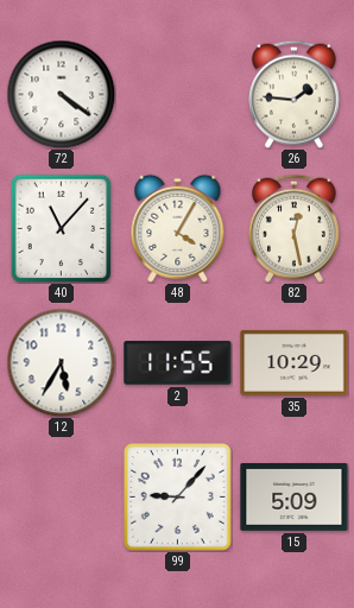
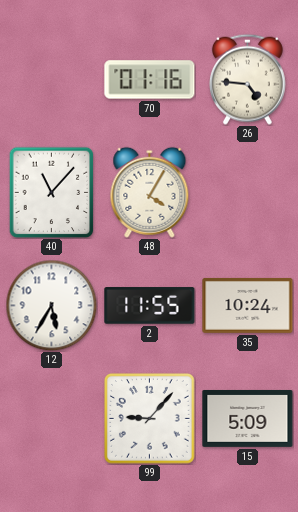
72: 4:21 -> none (61, 94)
70: none -> 01:16 (150, 80)
26: 1:46 -> 4:46 (247, 79)
82: 12:28 -> none (293, 228)
35: 10:29 -> 10:24 (248, 305)
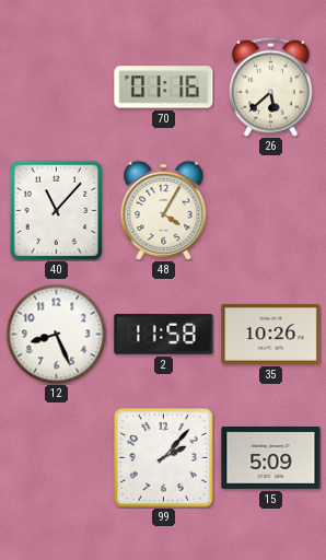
26: 4:46 -> 5:38 (270, 86)
12: 5:35 -> 8:26 (56, 334)
2: 11:55 -> 11:58 (164, 335)
35: 10:24 -> 10:26 (271, 334)
99: 9:07 -> 2:07 (163, 457)
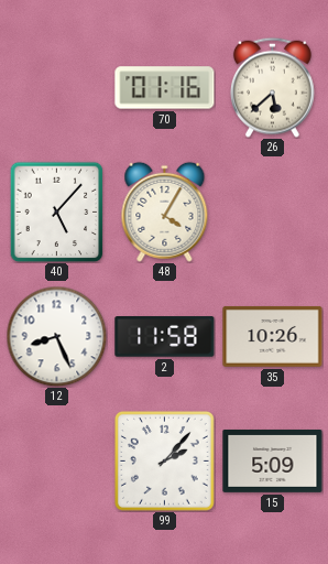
40: 11:07 -> 5:07 (57, 211)
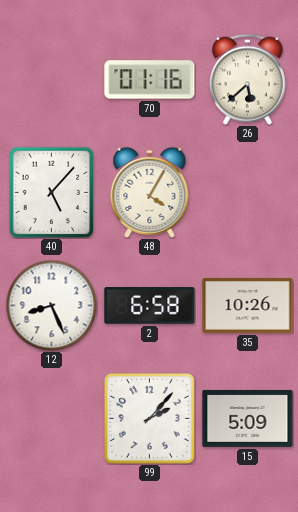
2: 11:58 -> 6:58 (150, 306)
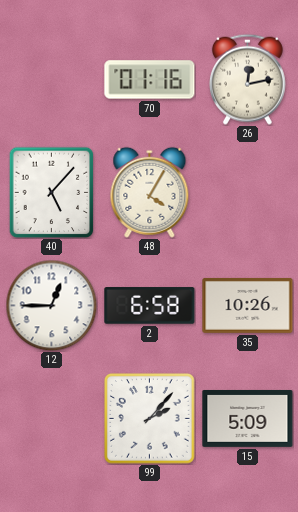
26: 5:38 -> 12:13 (247, 79)
12: 8:26 -> 12:45 (51, 305)
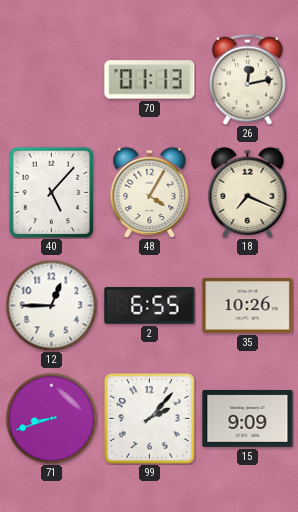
70: 01:16 -> 01:13 (150, 80)
18: none -> 7:19 (248, 192)
2: 6:58 -> 6:55 (150, 306)
71: none -> 8:42 (51, 418)
15: 5:09 -> 9:09 (248, 418)
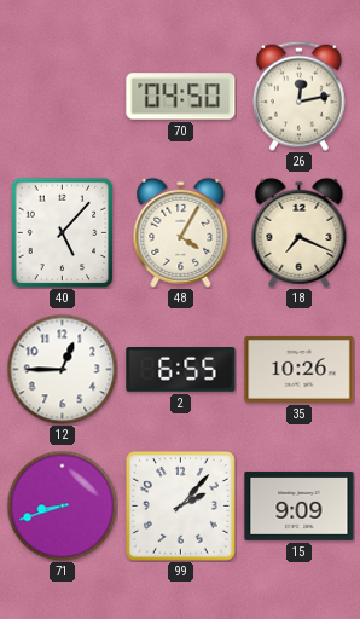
70: 01:13 -> 04:50 (181, 97)
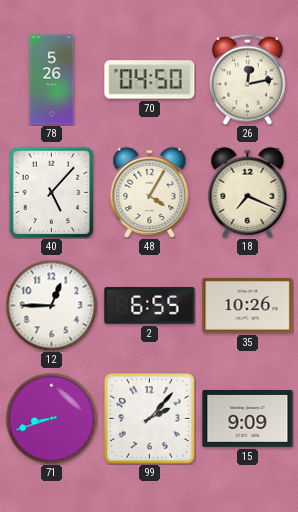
78: none -> 5:26 (52, 80)
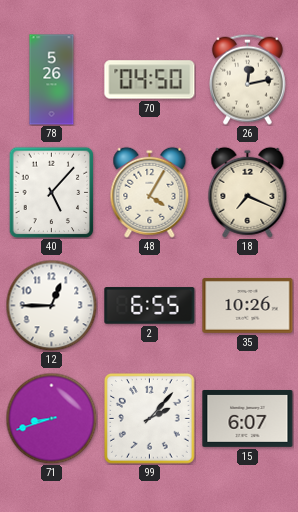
15: 9:09 -> 6:07 (248, 418)
